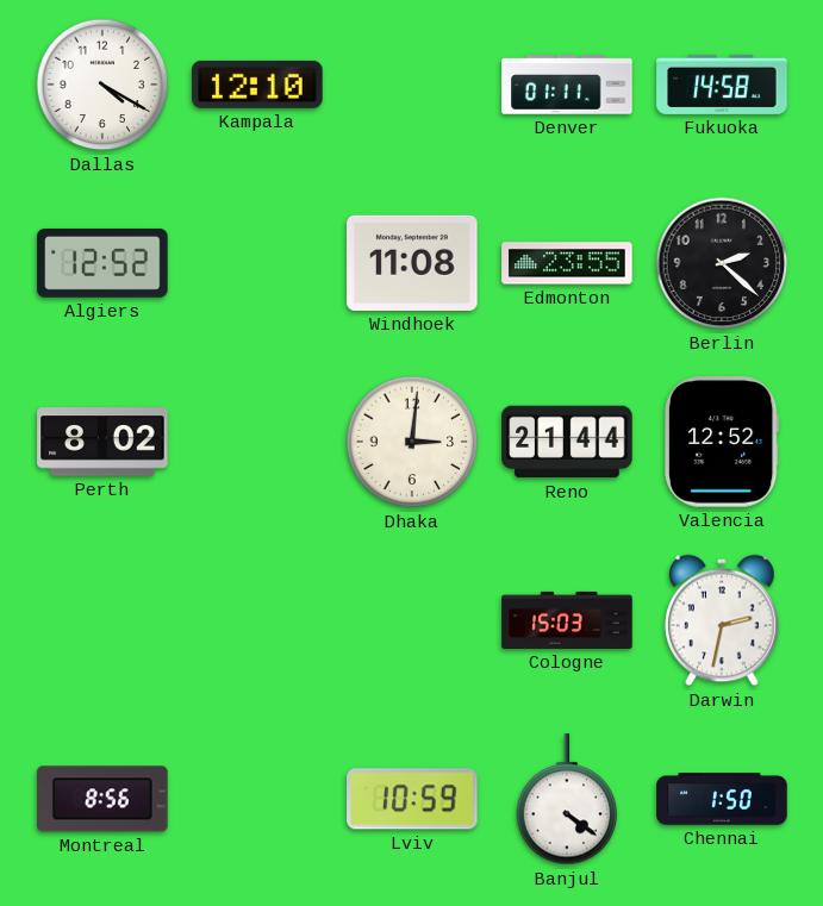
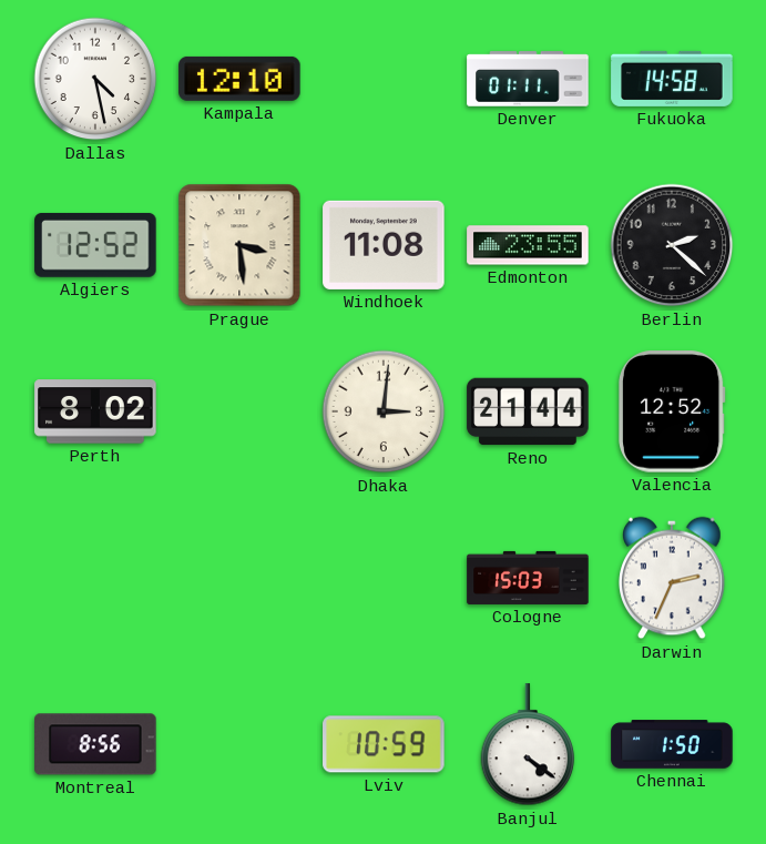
Dallas: 4:20 -> 4:28 (95, 79)
Prague: none -> 3:29 (239, 245)
Darwin: 2:32 -> 2:34 (672, 578)
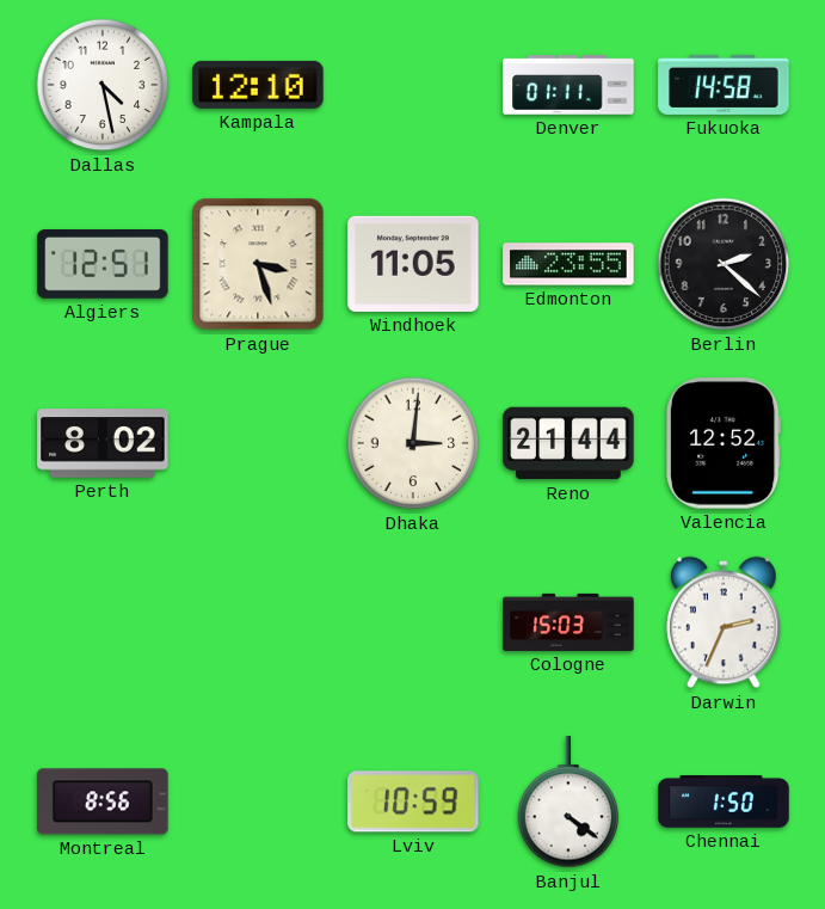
Algiers: 12:52 -> 12:51 (103, 264)
Prague: 3:29 -> 3:27 (258, 264)
Windhoek: 11:08 -> 11:05 (413, 264)
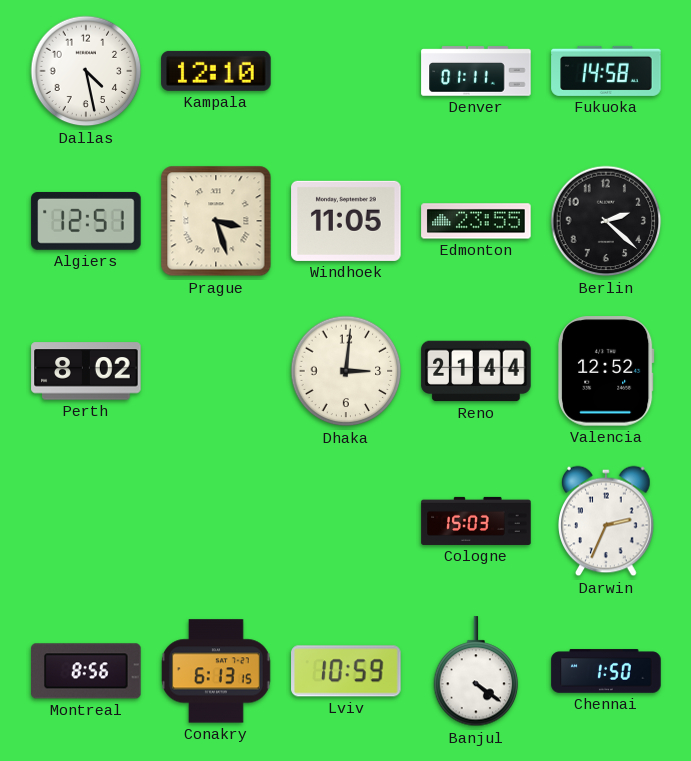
Conakry: none -> 6:13 (216, 671)
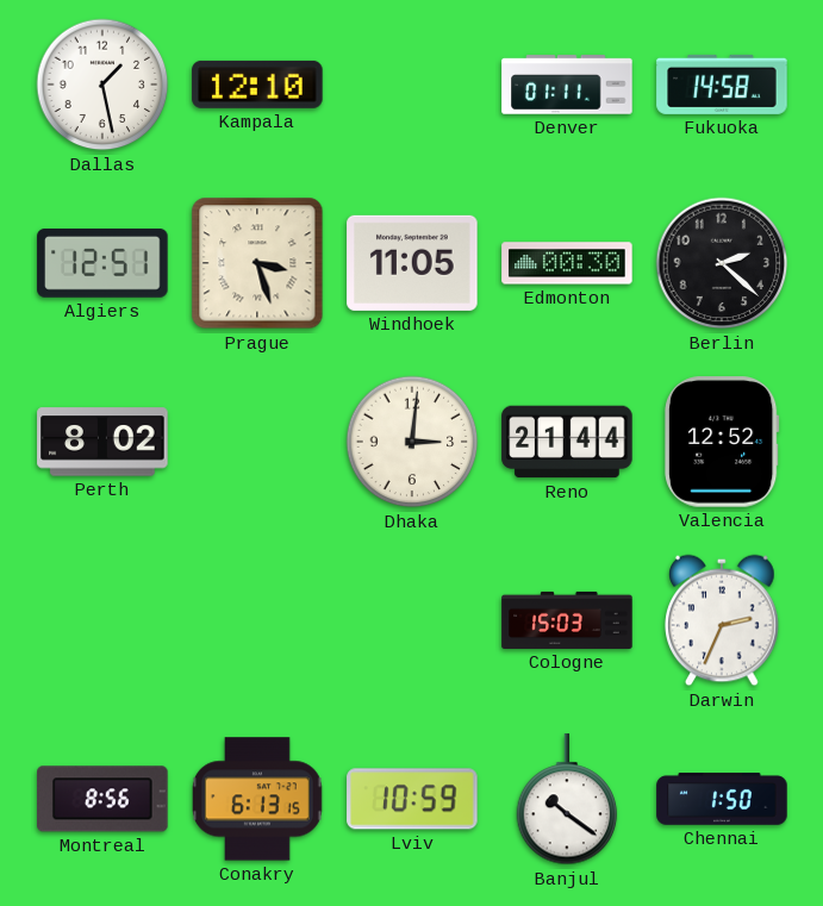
Dallas: 4:28 -> 1:28 (102, 85)
Edmonton: 23:55 -> 00:30 (567, 263)
Banjul: 4:21 -> 10:21 (567, 800)
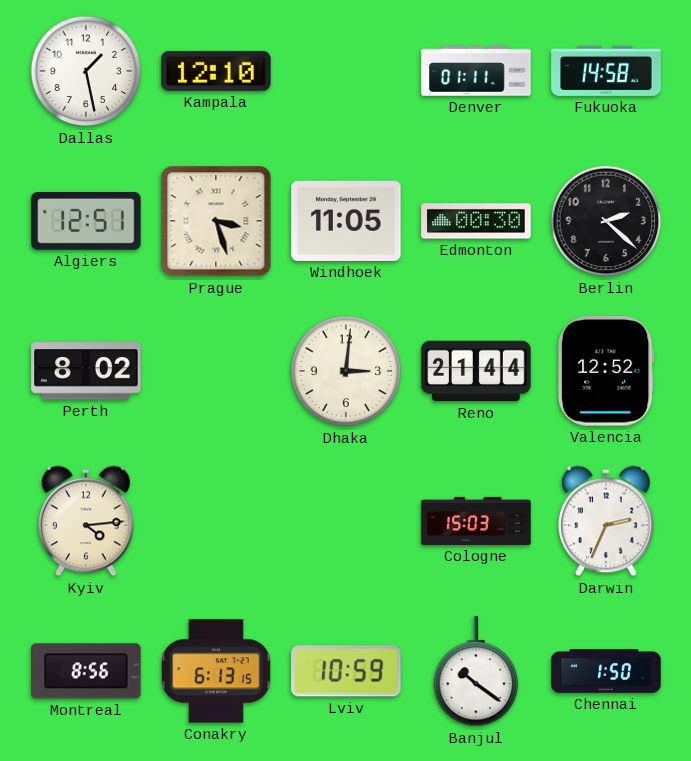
Kyiv: none -> 4:14 (86, 521)
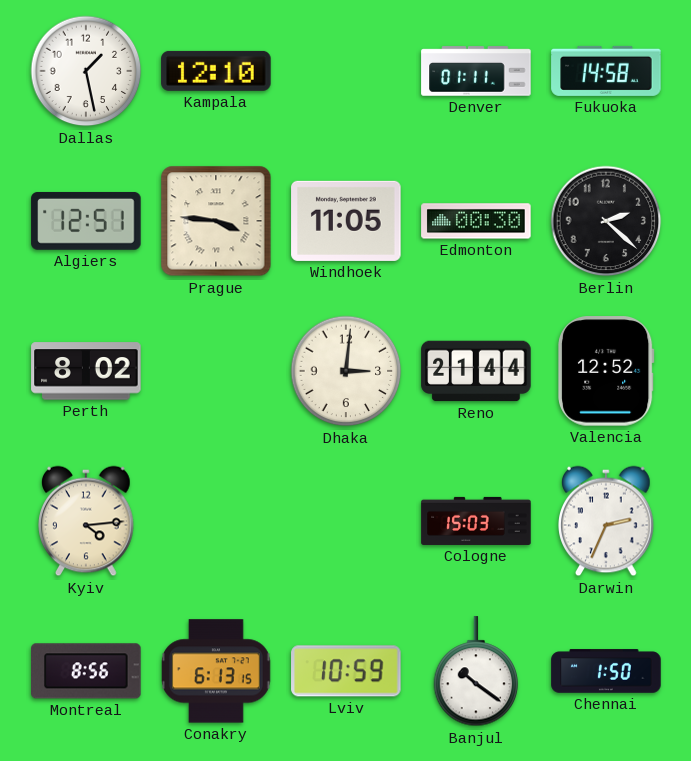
Prague: 3:27 -> 3:46 (216, 221)
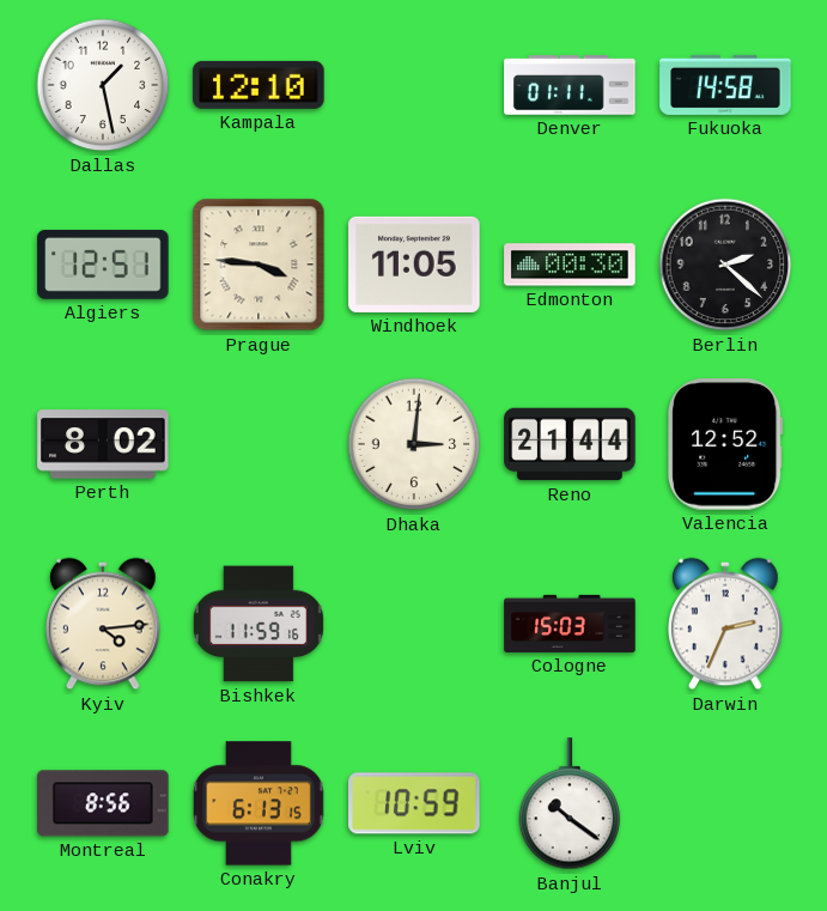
Bishkek: none -> 11:59 (259, 624)
Chennai: 1:50 -> none (606, 671)
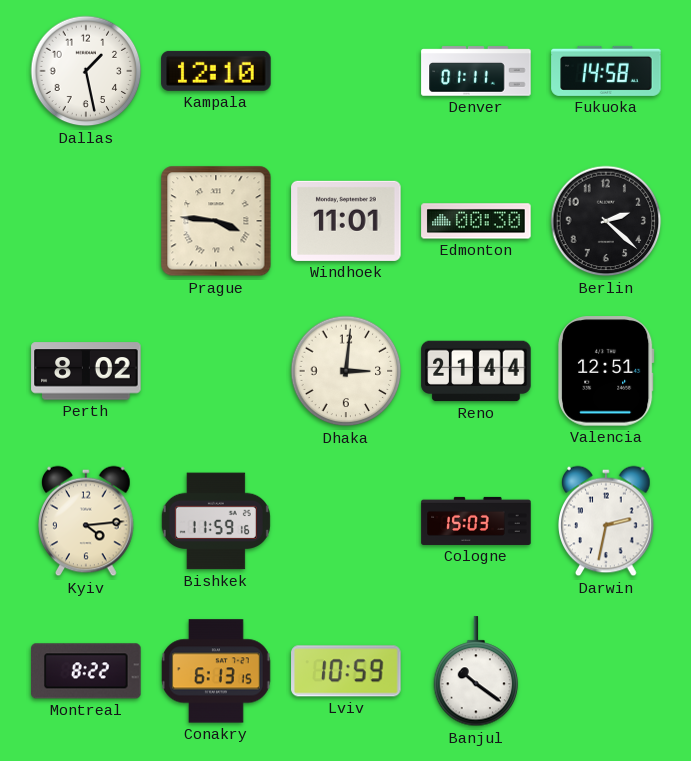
Algiers: 12:51 -> none (103, 265)
Windhoek: 11:05 -> 11:01 (346, 221)
Valencia: 12:52 -> 12:51 (607, 371)
Darwin: 2:34 -> 2:32 (606, 521)
Montreal: 8:56 -> 8:22 (86, 671)
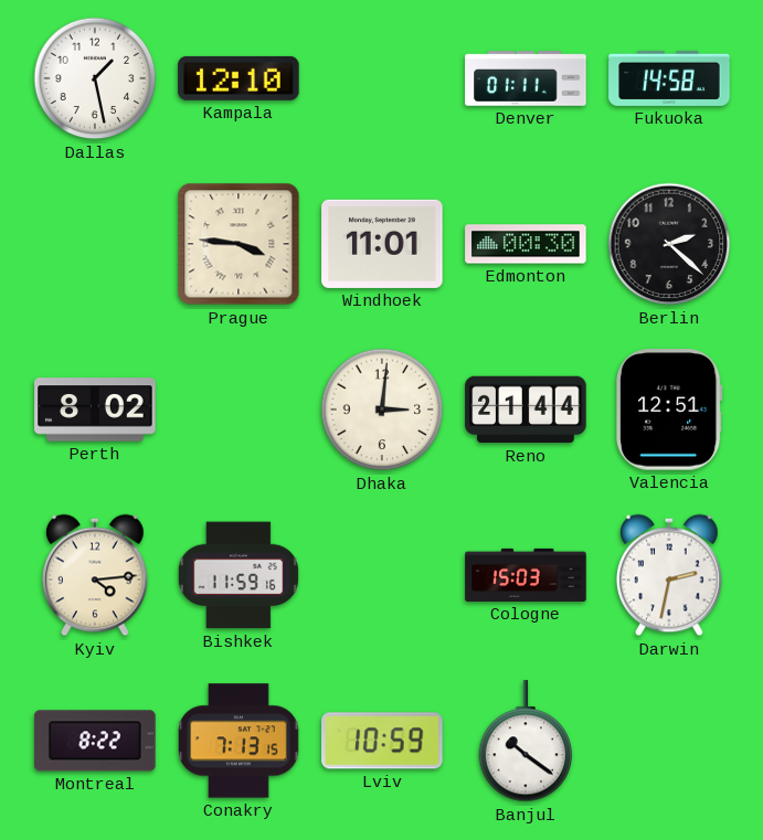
Conakry: 6:13 -> 7:13 (239, 741)
